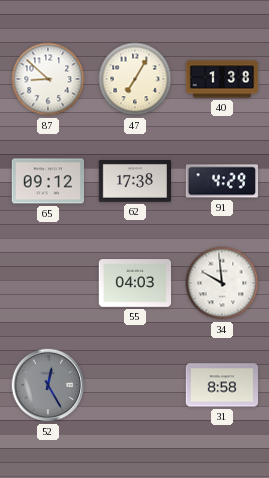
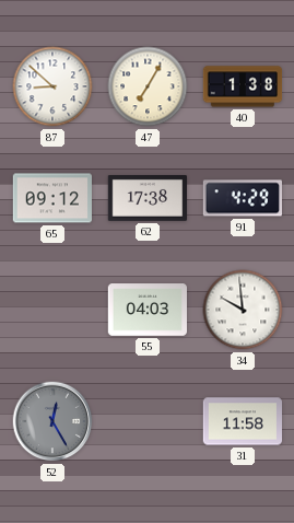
31: 8:58 -> 11:58 (243, 421)
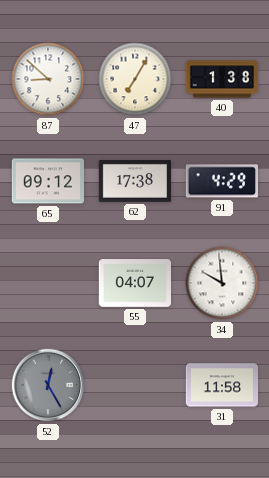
55: 04:03 -> 04:07 (135, 283)
